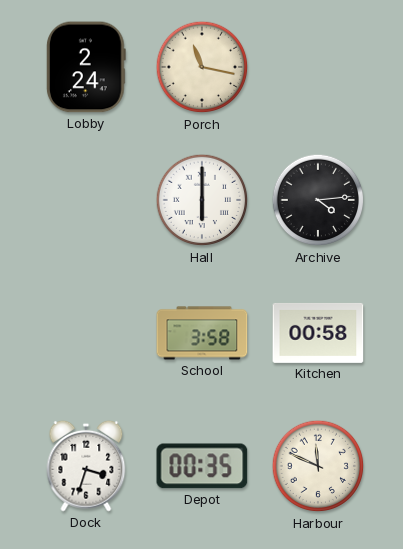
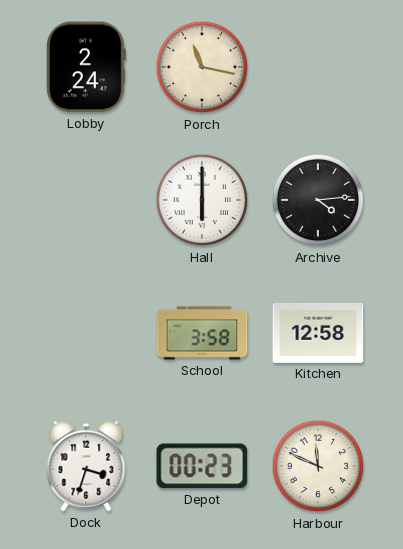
Kitchen: 00:58 -> 12:58 (318, 333)
Depot: 00:35 -> 00:23 (202, 466)
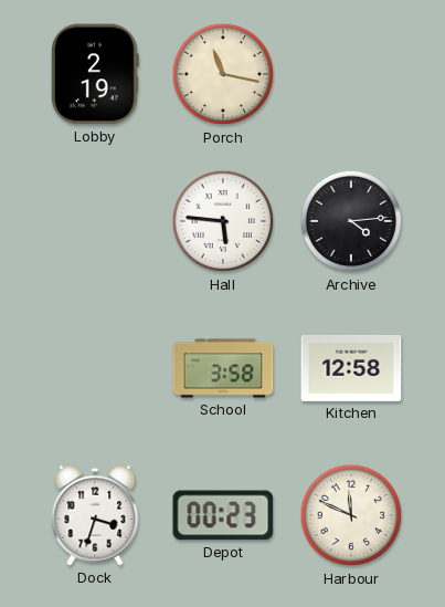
Lobby: 2:24 -> 2:19 (96, 74)
Hall: 6:00 -> 5:46 (223, 221)
